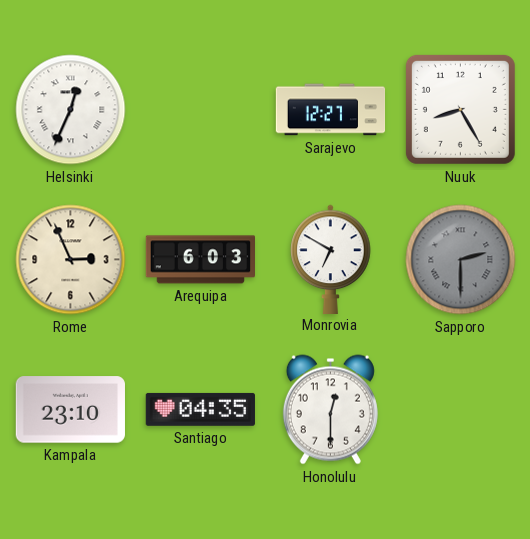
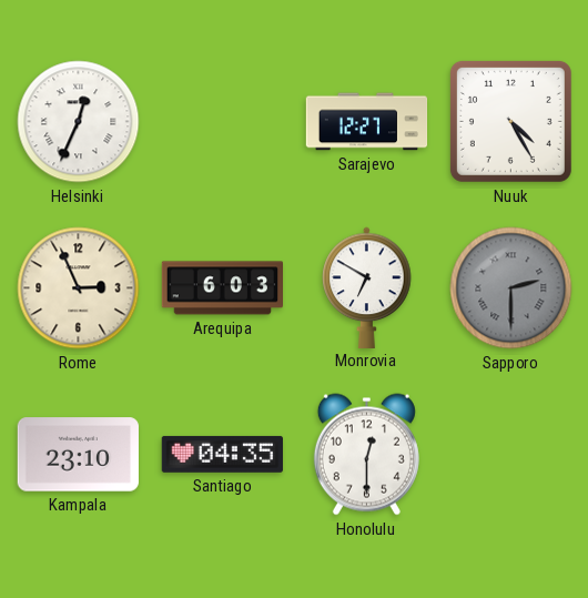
Nuuk: 8:25 -> 4:25 (510, 121)
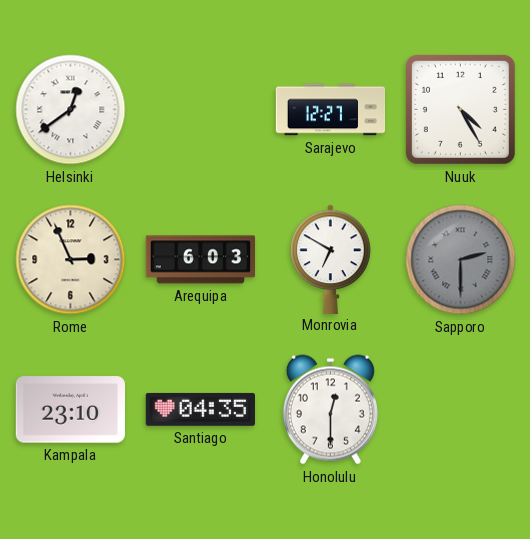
Helsinki: 12:34 -> 12:39 (71, 110)
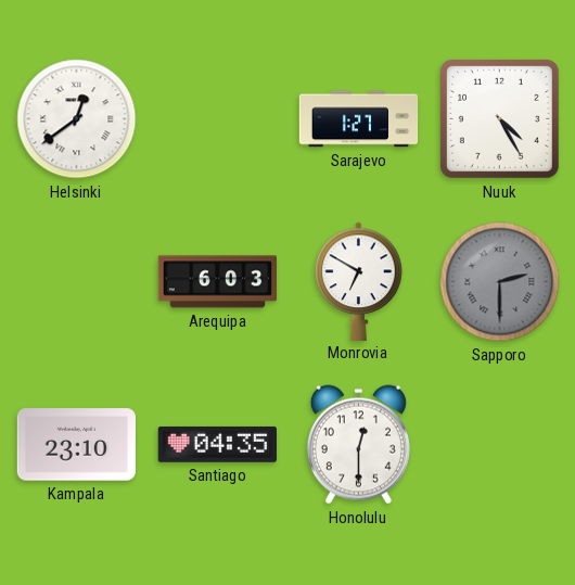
Sarajevo: 12:27 -> 1:27 (359, 119)
Rome: 2:56 -> none (71, 260)
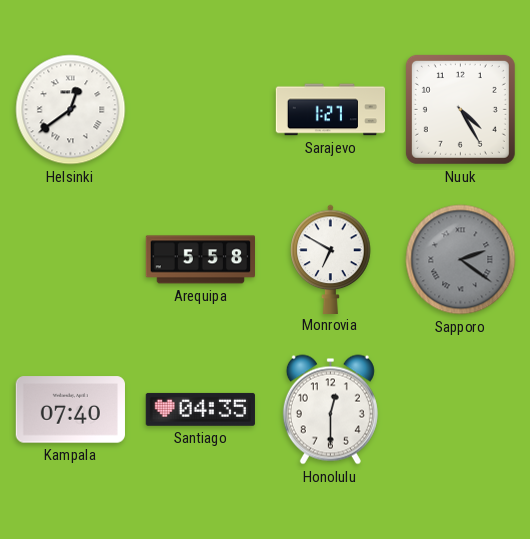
Arequipa: 6:03 -> 5:58 (200, 260)
Sapporo: 2:30 -> 2:21 (461, 260)
Kampala: 23:10 -> 07:40 (70, 410)
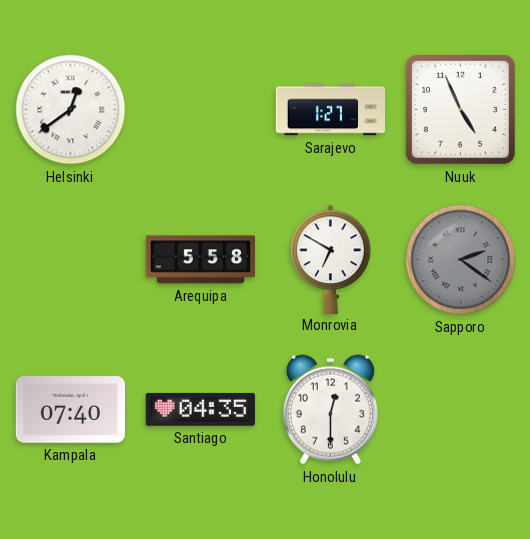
Nuuk: 4:25 -> 4:56 (460, 109)
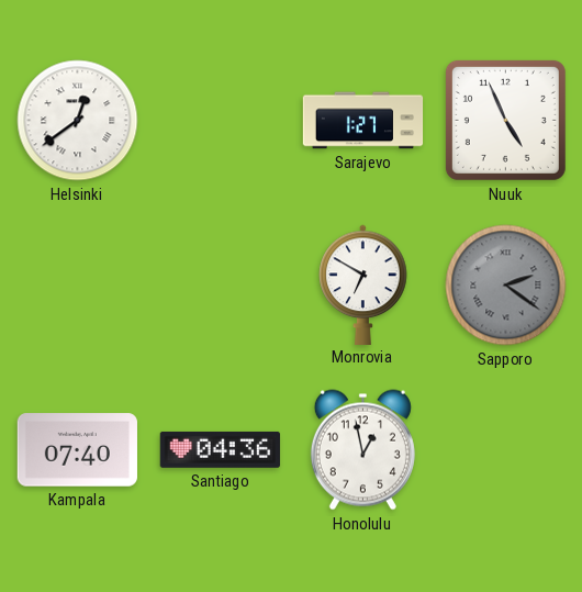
Arequipa: 5:58 -> none (200, 260)
Santiago: 04:35 -> 04:36 (220, 449)
Honolulu: 12:30 -> 12:58 (362, 450)
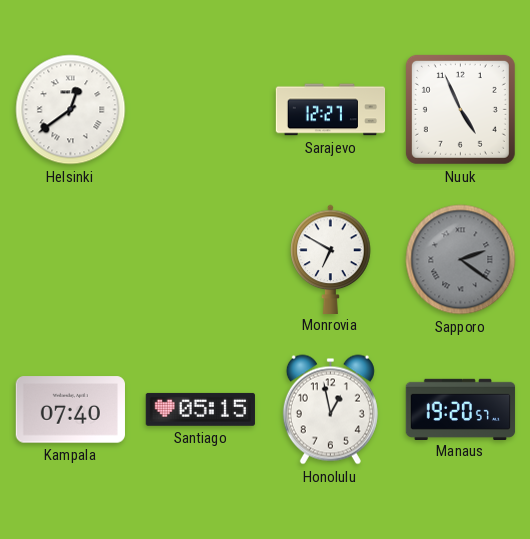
Sarajevo: 1:27 -> 12:27 (331, 110)
Santiago: 04:36 -> 05:15 (200, 409)
Manaus: none -> 19:20 (461, 409)
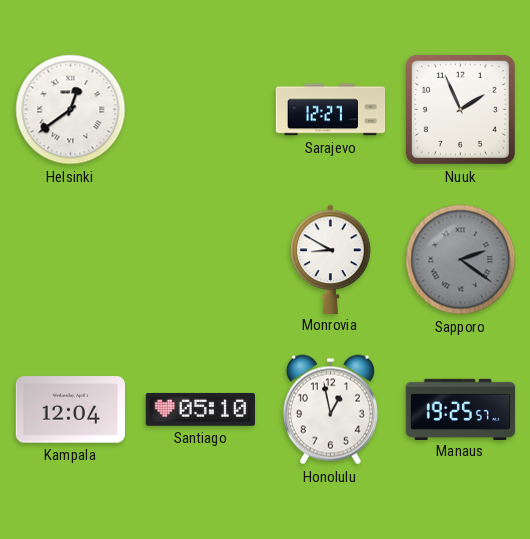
Nuuk: 4:56 -> 1:56 (460, 109)
Monrovia: 6:50 -> 8:50 (331, 259)
Kampala: 07:40 -> 12:04 (70, 410)
Santiago: 05:15 -> 05:10 (200, 409)
Manaus: 19:20 -> 19:25 (461, 409)
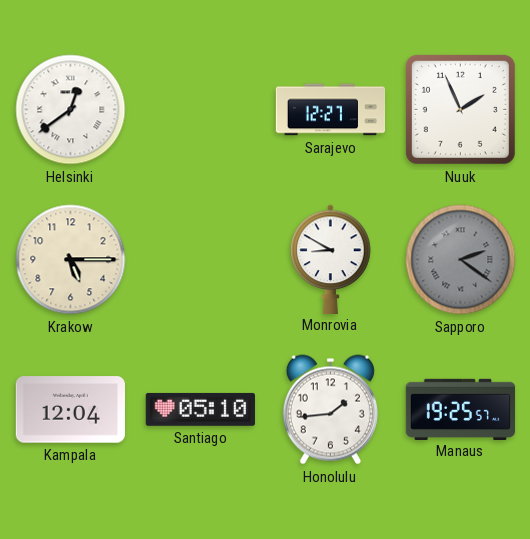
Krakow: none -> 5:15 (71, 260)
Honolulu: 12:58 -> 1:44 (330, 410)
